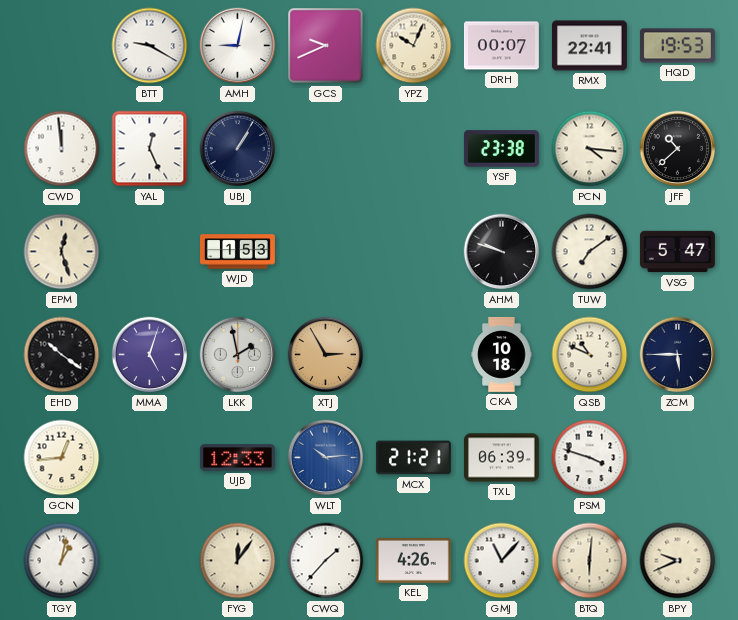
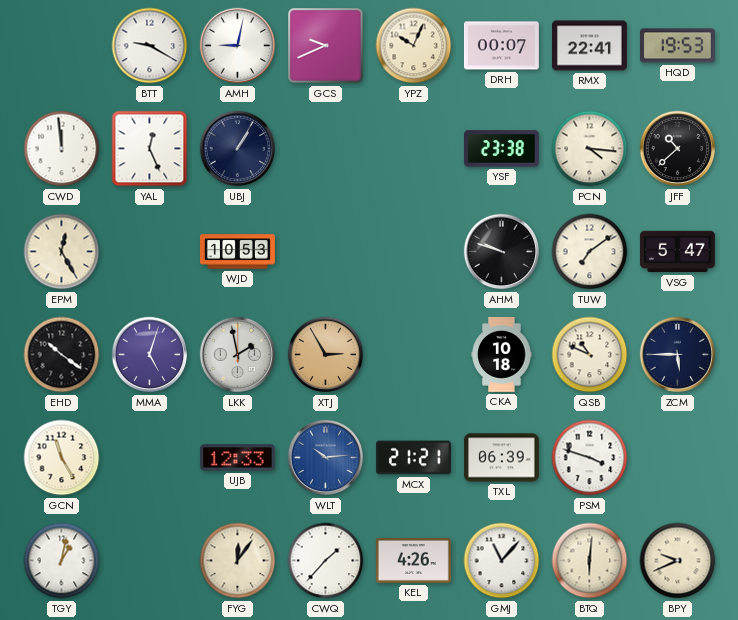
EPM: 12:27 -> 12:25 (62, 252)
WJD: 1:53 -> 10:53 (238, 252)
GCN: 12:44 -> 11:25 (62, 458)
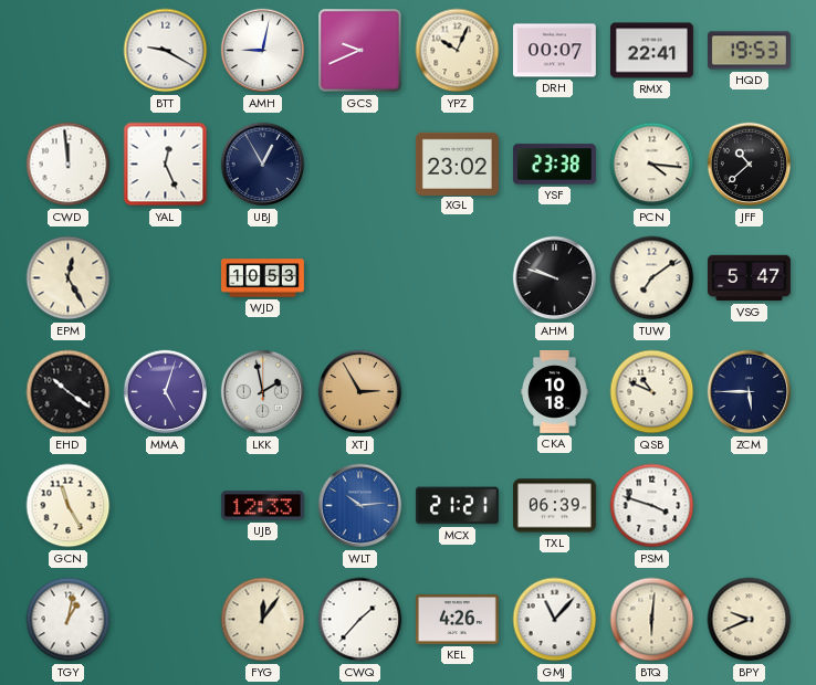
UBJ: 1:05 -> 12:55 (263, 165)
XGL: none -> 23:02 (457, 164)
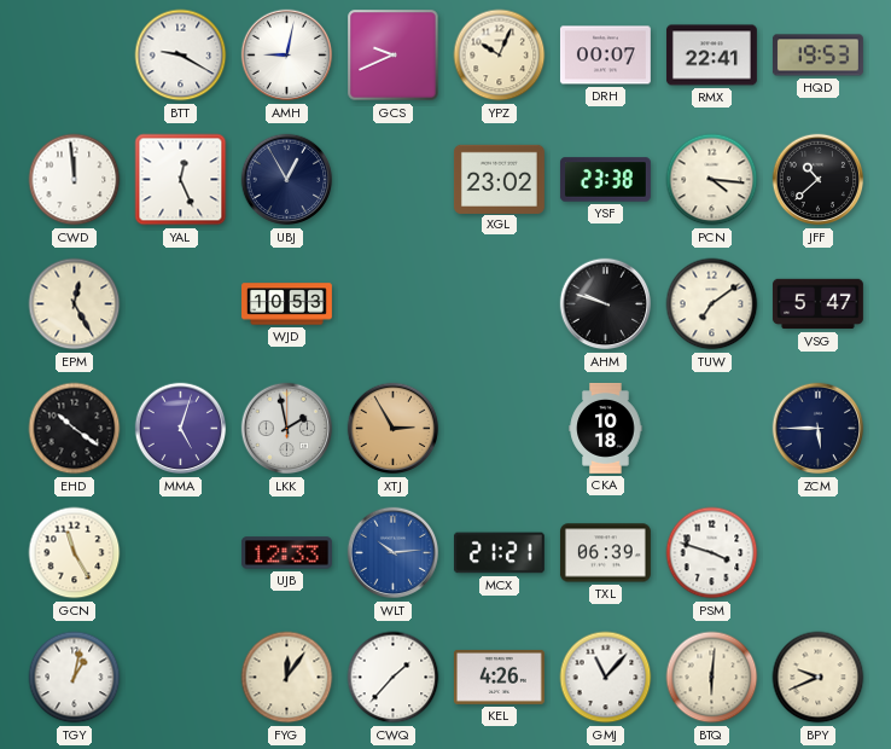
QSB: 10:49 -> none (652, 392)
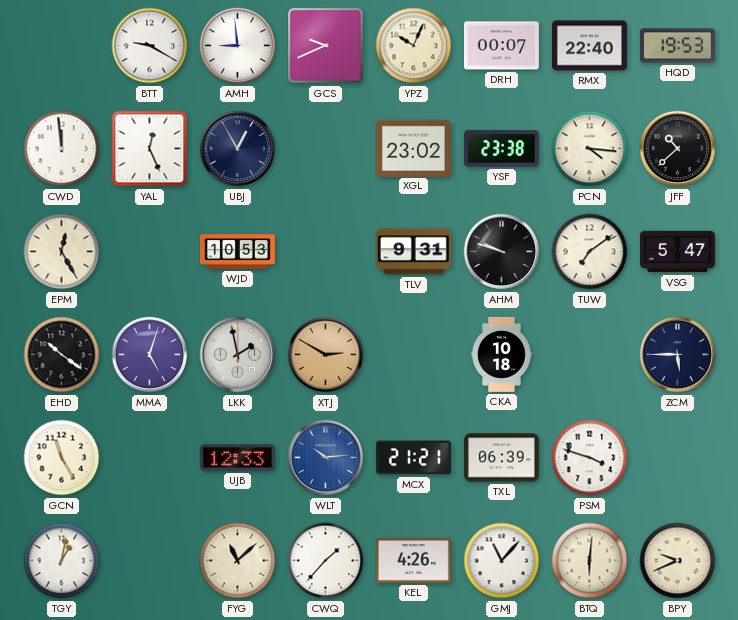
AMH: 9:02 -> 8:59 (238, 46)
RMX: 22:41 -> 22:40 (589, 46)
TLV: none -> 9:31 (413, 252)
XTJ: 2:55 -> 2:50 (326, 355)
FYG: 12:06 -> 11:08 (238, 561)
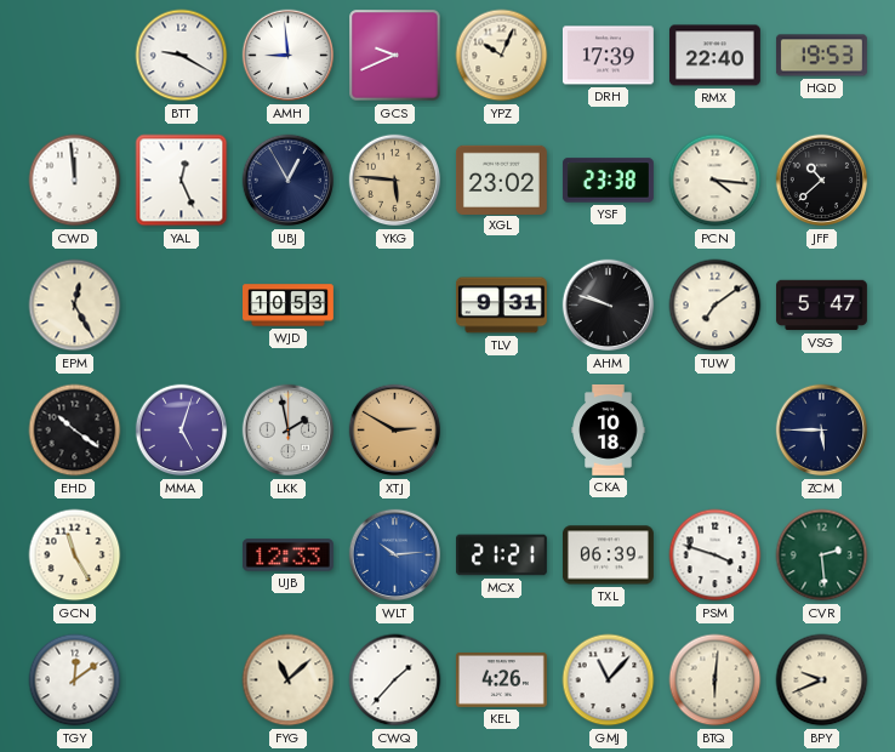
DRH: 00:07 -> 17:39 (608, 56)
YKG: none -> 5:46 (395, 181)
CVR: none -> 2:29 (822, 556)
TGY: 1:02 -> 12:09 (75, 680)
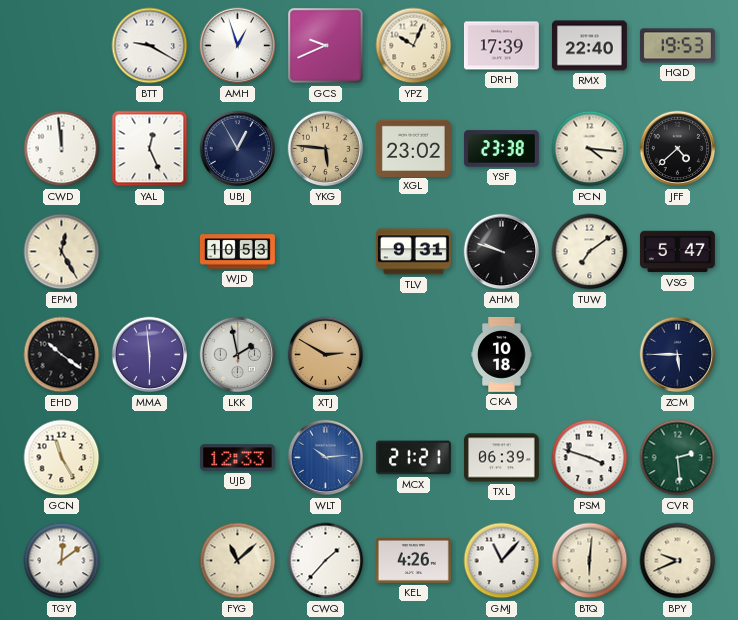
AMH: 8:59 -> 12:57 (238, 46)
JFF: 10:38 -> 4:38 (678, 149)
MMA: 5:03 -> 5:59 (150, 355)
